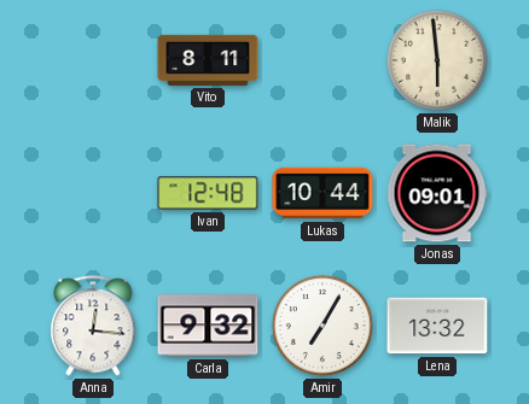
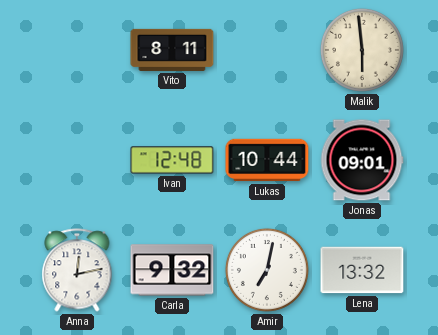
Anna: 12:16 -> 12:13 (77, 270)
Amir: 7:05 -> 7:02 (267, 270)
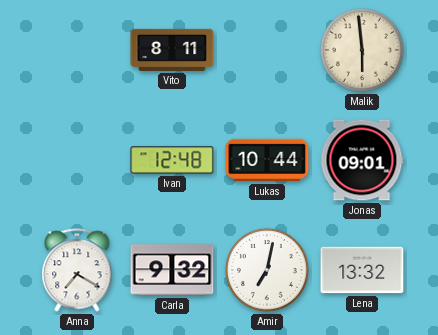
Anna: 12:13 -> 7:20 (77, 270)
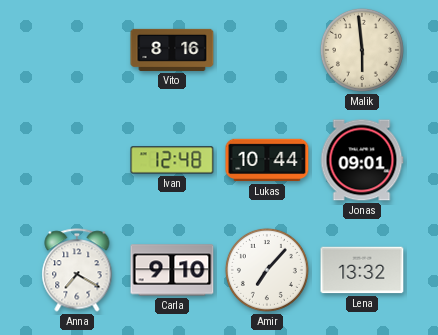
Vito: 8:11 -> 8:16 (172, 50)
Carla: 9:32 -> 9:10 (172, 270)
Amir: 7:02 -> 7:07 (267, 270)
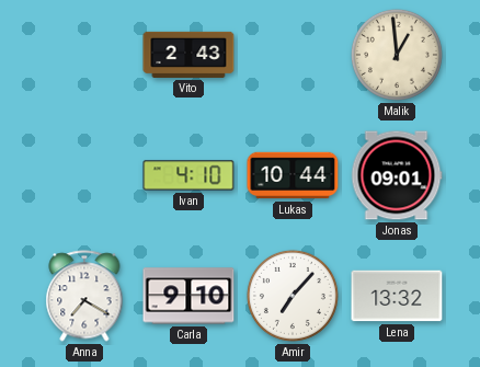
Vito: 8:16 -> 2:43 (188, 55)
Malik: 5:59 -> 12:59 (397, 55)
Ivan: 12:48 -> 4:10 (188, 175)
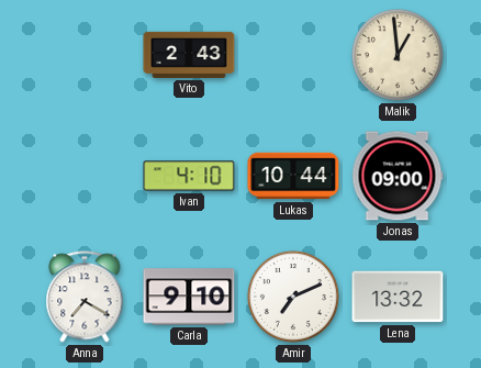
Jonas: 09:01 -> 09:00 (398, 176)
Amir: 7:07 -> 7:11 (293, 297)
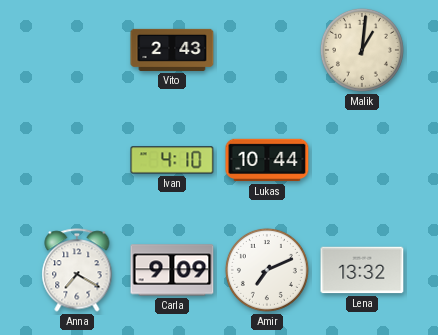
Malik: 12:59 -> 1:01 (362, 50)
Jonas: 09:00 -> none (398, 176)
Carla: 9:10 -> 9:09 (172, 270)
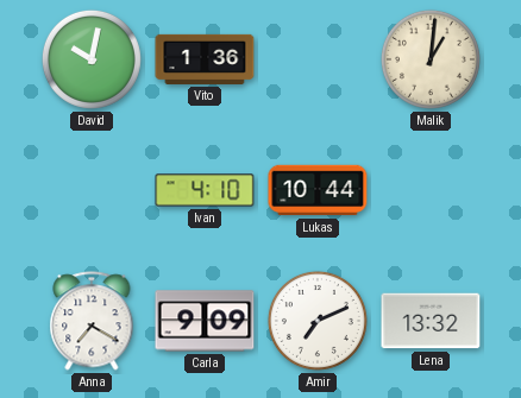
David: none -> 10:02 (92, 59)
Vito: 2:43 -> 1:36 (205, 59)
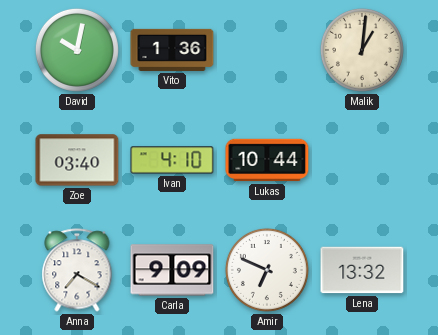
Zoe: none -> 03:40 (77, 160)
Amir: 7:11 -> 6:49 (267, 270)
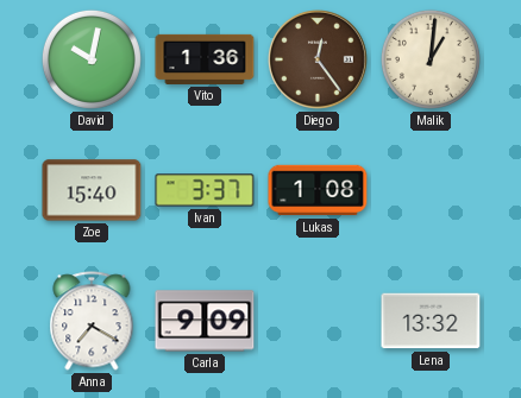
Diego: none -> 12:24 (319, 61)
Zoe: 03:40 -> 15:40 (92, 190)
Ivan: 4:10 -> 3:37 (205, 190)
Lukas: 10:44 -> 1:08 (318, 190)
Amir: 6:49 -> none (267, 270)
